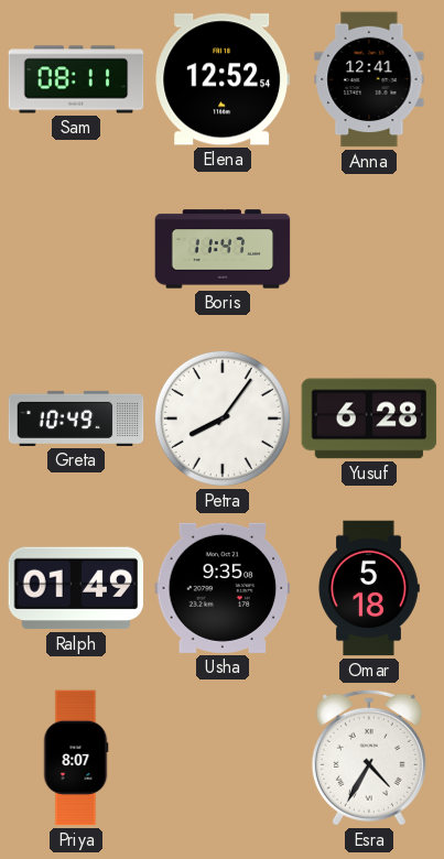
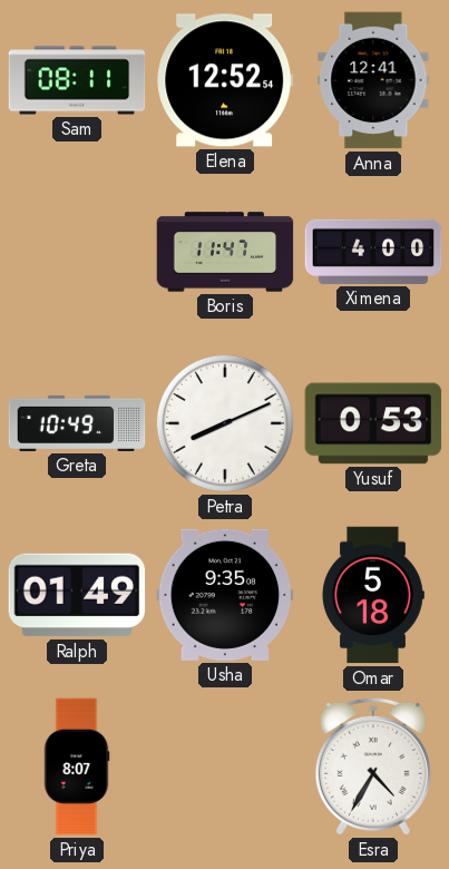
Ximena: none -> 4:00 (373, 252)
Petra: 8:06 -> 8:11 (225, 423)
Yusuf: 6:28 -> 0:53 (373, 423)
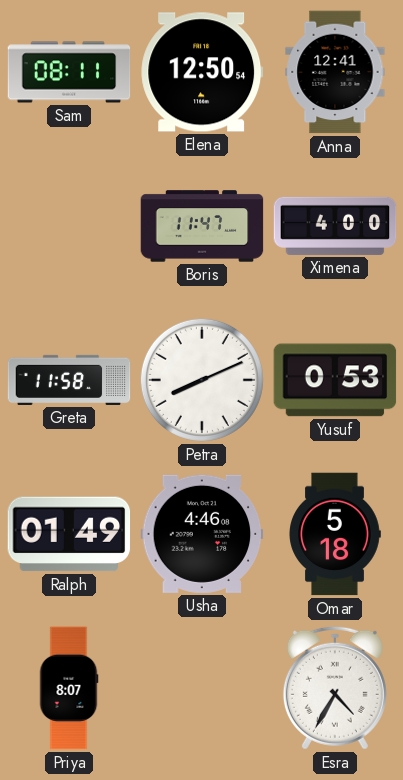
Elena: 12:52 -> 12:50 (202, 72)
Greta: 10:49 -> 11:58 (69, 380)
Usha: 9:35 -> 4:46 (202, 534)
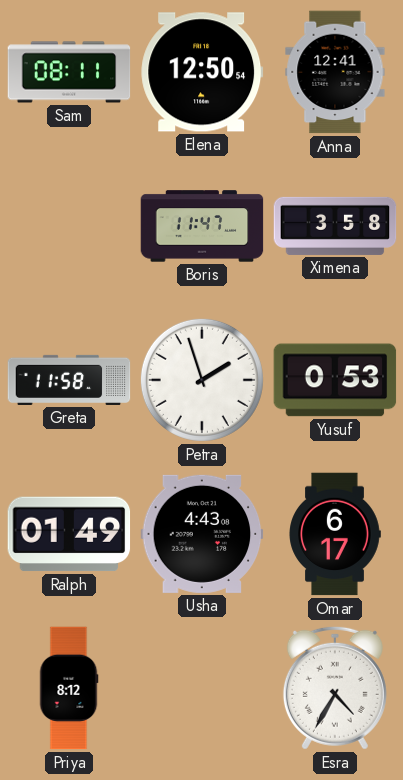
Ximena: 4:00 -> 3:58 (335, 226)
Petra: 8:11 -> 1:57 (202, 380)
Usha: 4:46 -> 4:43 (202, 534)
Omar: 5:18 -> 6:17 (335, 534)
Priya: 8:07 -> 8:12 (69, 688)
